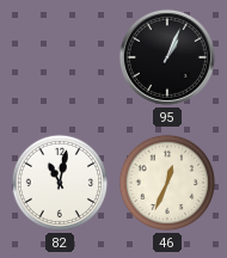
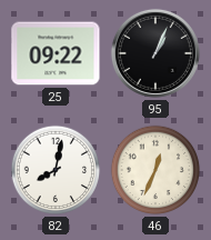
25: none -> 09:22 (56, 53)
82: 11:02 -> 8:02 (56, 170)
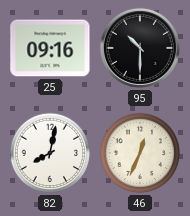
25: 09:22 -> 09:16 (50, 48)
95: 1:04 -> 10:30 (140, 48)
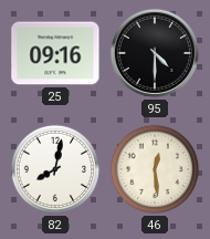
95: 10:30 -> 4:30 (155, 53)
46: 12:34 -> 12:29 (155, 169)
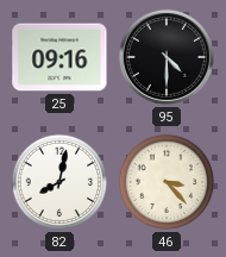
46: 12:29 -> 3:23 (167, 182)
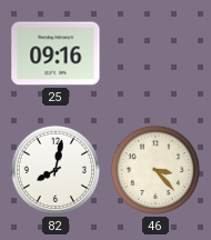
95: 4:30 -> none (167, 57)
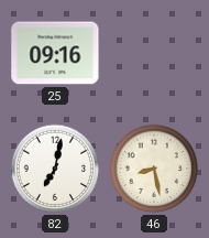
82: 8:02 -> 7:02 (55, 169)
46: 3:23 -> 8:28 (154, 169)
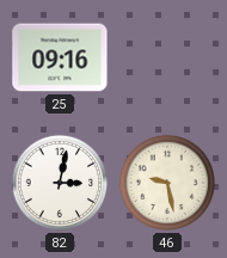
82: 7:02 -> 3:02 (60, 183)
46: 8:28 -> 9:28 (167, 183)
